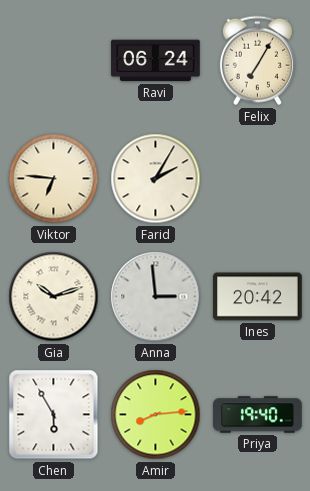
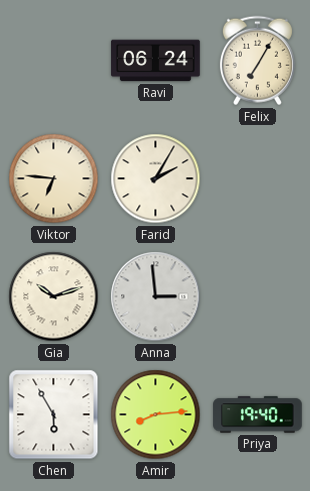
Ines: 20:42 -> none (258, 297)
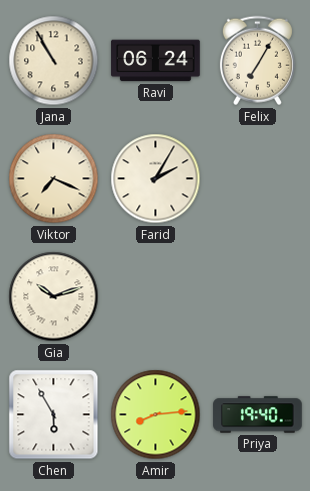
Jana: none -> 10:55 (54, 61)
Viktor: 6:46 -> 7:19 (54, 179)
Anna: 2:59 -> none (156, 297)
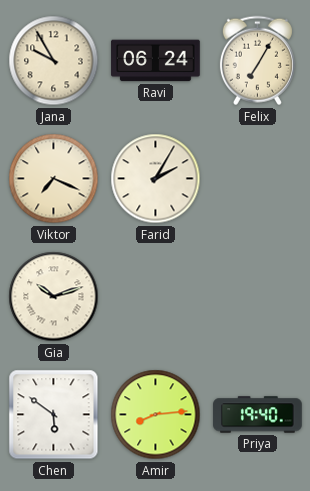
Jana: 10:55 -> 9:55 (54, 61)
Chen: 5:55 -> 5:51 (54, 415)
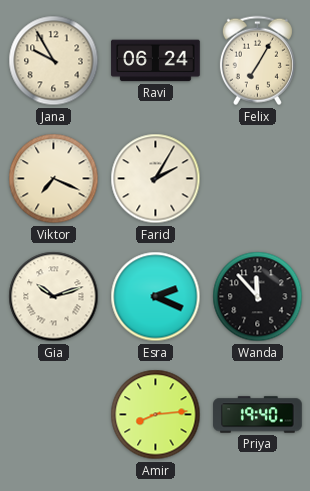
Esra: none -> 2:19 (156, 297)
Wanda: none -> 11:53 (258, 297)
Chen: 5:51 -> none (54, 415)
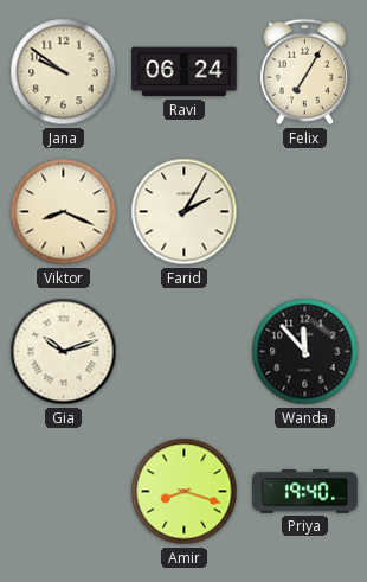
Jana: 9:55 -> 9:51 (64, 72)
Viktor: 7:19 -> 8:19 (64, 212)
Esra: 2:19 -> none (156, 297)
Amir: 8:14 -> 8:18 (185, 492)
